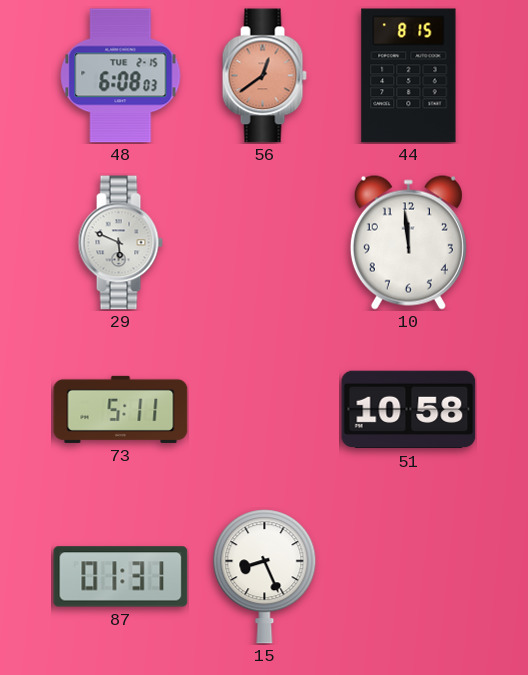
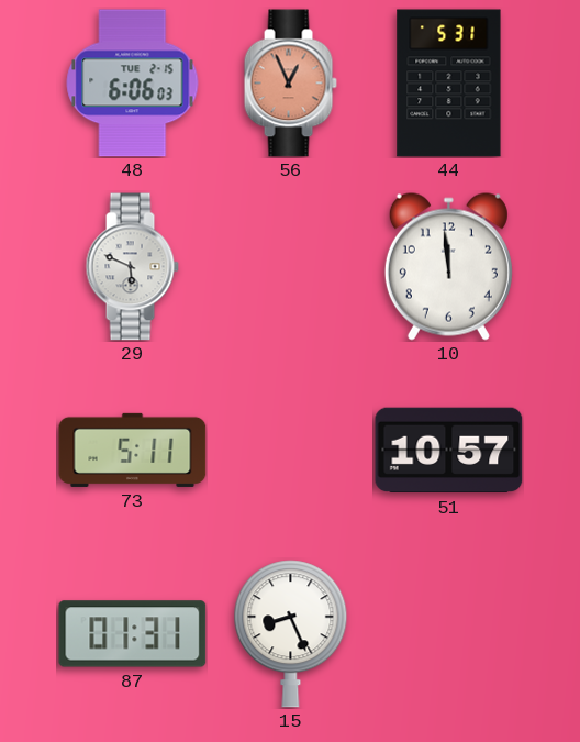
48: 6:08 -> 6:06 (133, 84)
56: 12:39 -> 12:56 (290, 84)
44: 8:15 -> 5:31 (449, 84)
51: 10:58 -> 10:57 (449, 451)
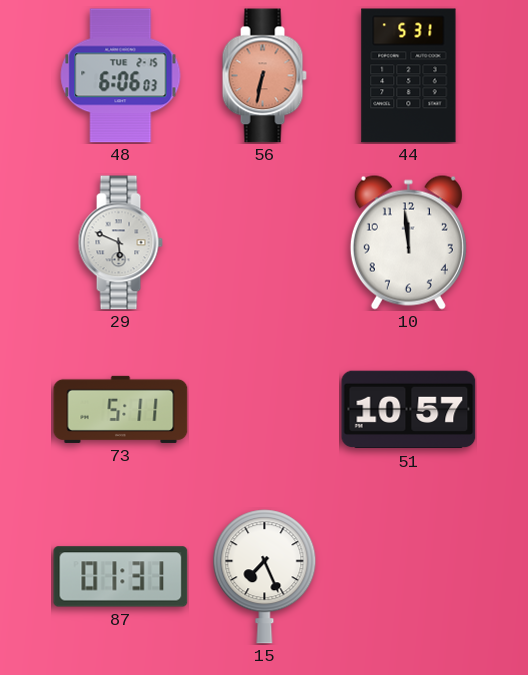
56: 12:56 -> 6:32 (264, 76)
15: 8:26 -> 7:26 (265, 577)
